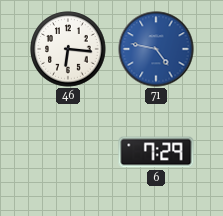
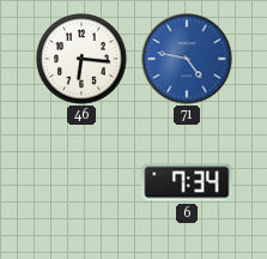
6: 7:29 -> 7:34 (187, 182)
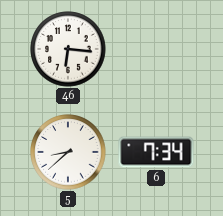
71: 4:47 -> none (187, 59)
5: none -> 8:38 (68, 152)
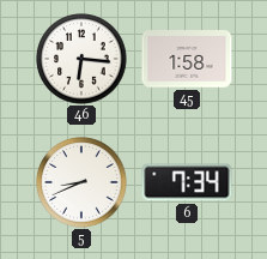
45: none -> 1:58 (187, 59)
5: 8:38 -> 8:41 (81, 182)
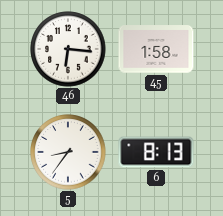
5: 8:41 -> 8:36 (68, 152)
6: 7:34 -> 8:13 (156, 152)
